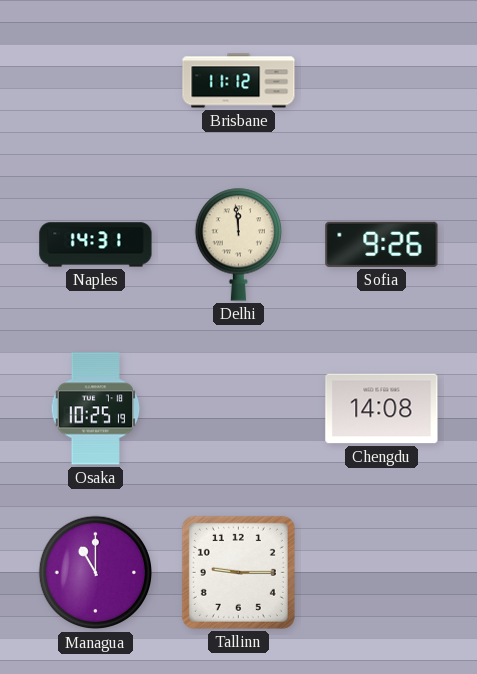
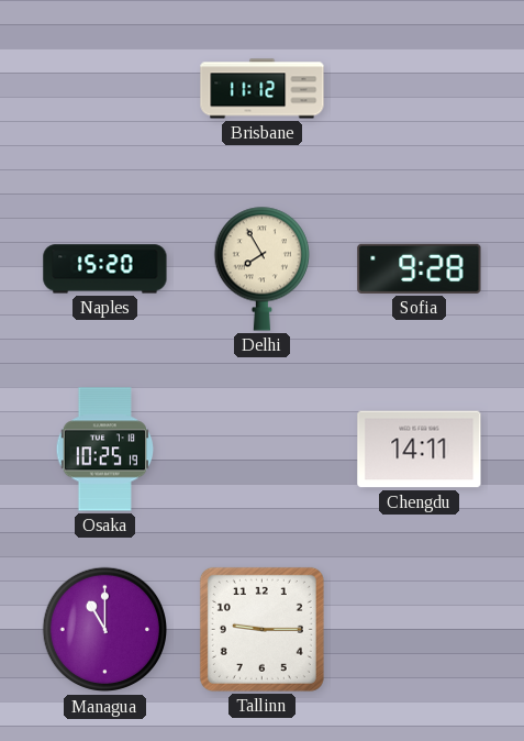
Naples: 14:31 -> 15:20 (105, 269)
Delhi: 11:59 -> 7:55 (261, 268)
Sofia: 9:26 -> 9:28 (420, 268)
Chengdu: 14:08 -> 14:11 (420, 450)
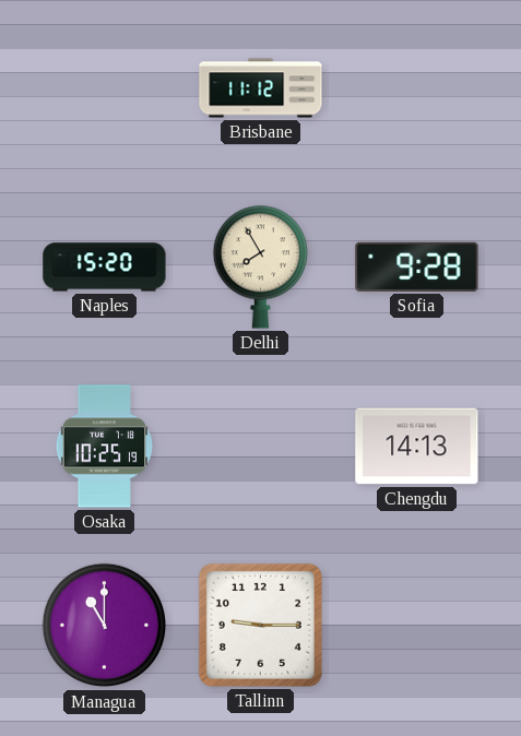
Chengdu: 14:11 -> 14:13 (417, 447)
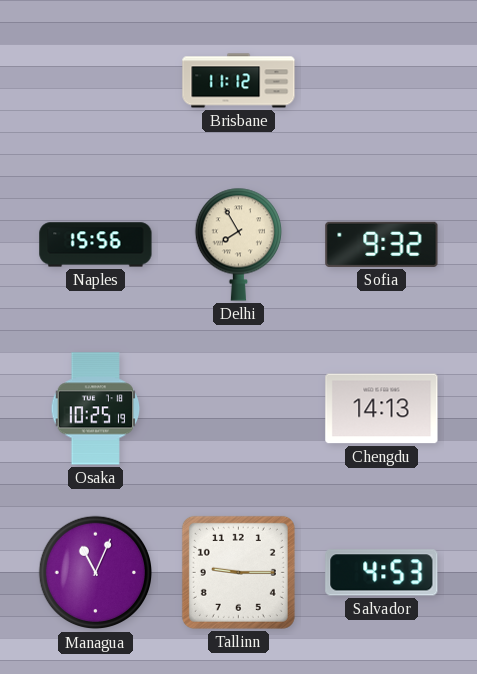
Naples: 15:20 -> 15:56 (96, 245)
Sofia: 9:28 -> 9:32 (382, 244)
Managua: 11:00 -> 11:04 (96, 573)
Salvador: none -> 4:53 (382, 573)
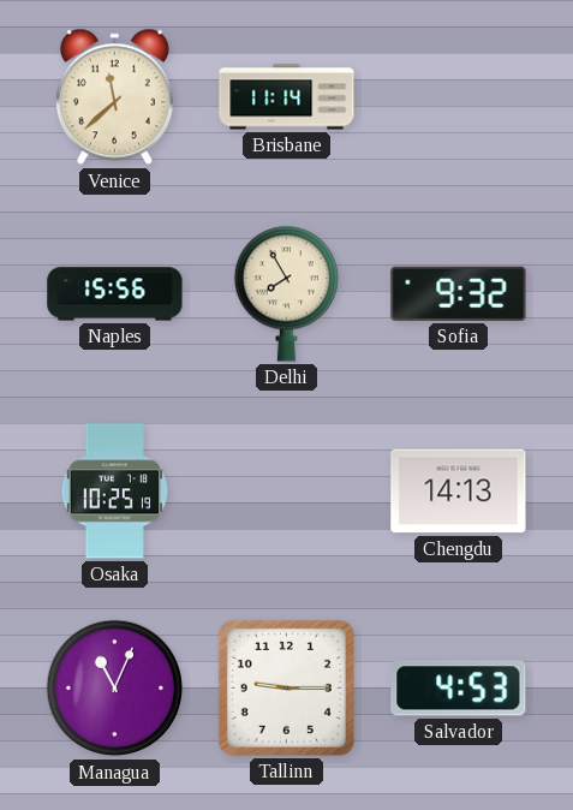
Venice: none -> 11:38 (114, 97)
Brisbane: 11:12 -> 11:14 (287, 97)
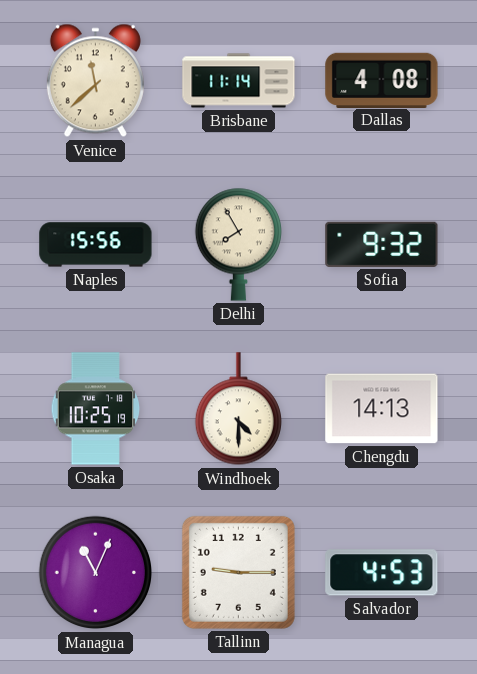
Dallas: none -> 4:08 (382, 80)
Windhoek: none -> 4:30 (238, 409)
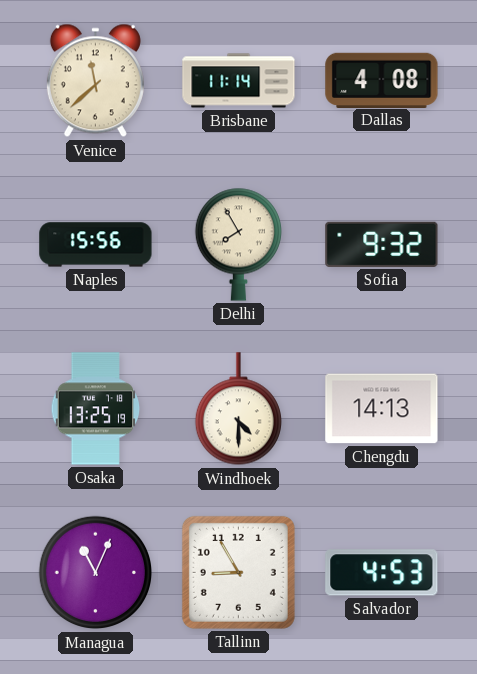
Osaka: 10:25 -> 13:25 (96, 409)
Tallinn: 9:15 -> 8:55 (238, 572)
